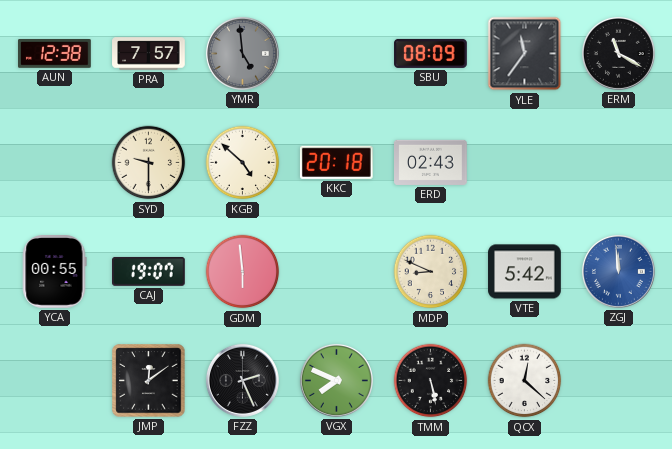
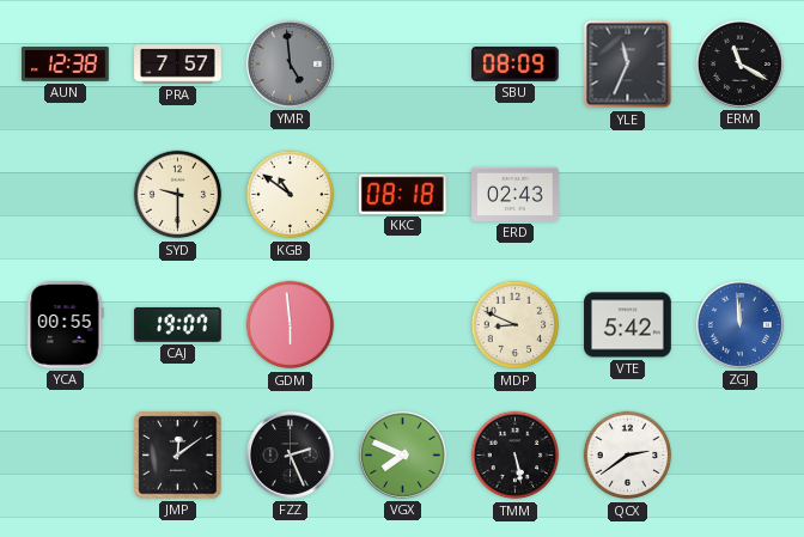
YLE: 11:36 -> 11:34 (628, 65)
KGB: 4:52 -> 10:51 (291, 195)
KKC: 20:18 -> 08:18 (402, 194)
QCX: 12:22 -> 2:39 (628, 456)
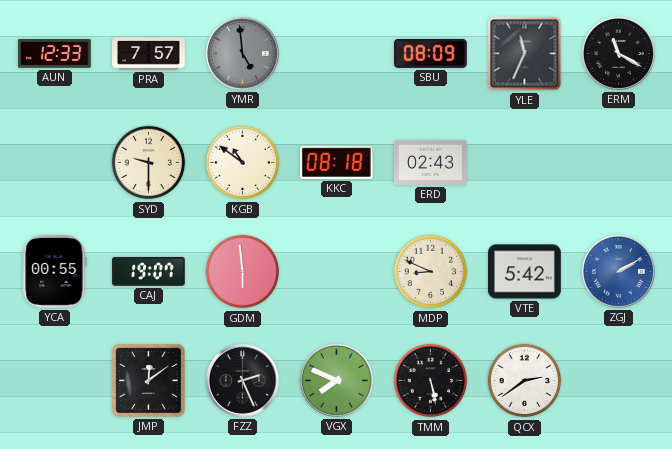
AUN: 12:38 -> 12:33 (55, 54)
ZGJ: 11:59 -> 2:10 (618, 271)
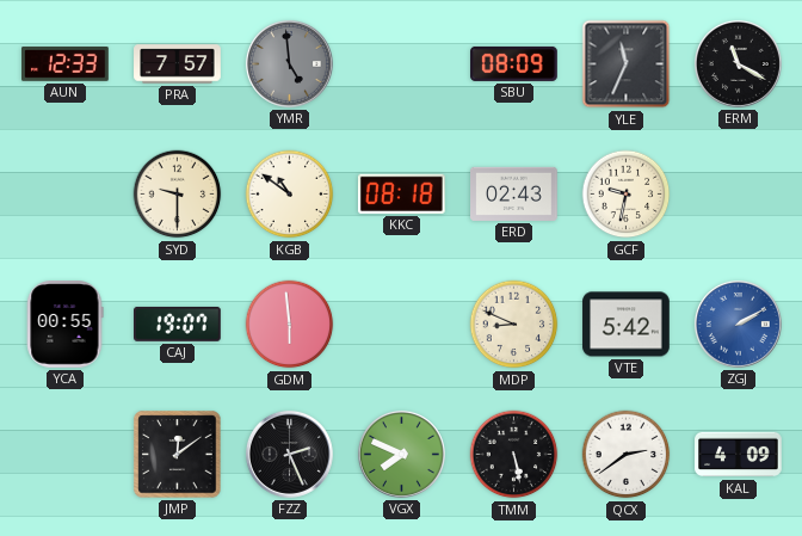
GCF: none -> 9:32 (627, 195)
KAL: none -> 4:09 (739, 455)
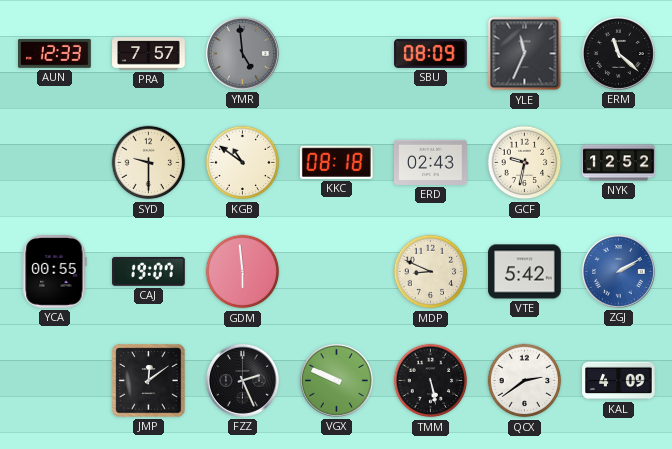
ERM: 11:20 -> 11:22 (618, 53)
NYK: none -> 12:52 (619, 163)
VGX: 7:49 -> 9:49 (336, 380)
